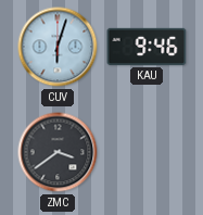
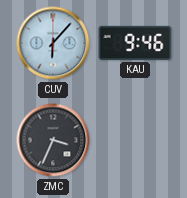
CUV: 6:03 -> 6:07 (53, 43)
ZMC: 3:39 -> 3:34 (53, 140)
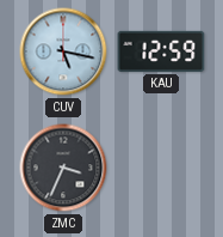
CUV: 6:07 -> 5:17 (63, 51)
KAU: 9:46 -> 12:59 (161, 51)
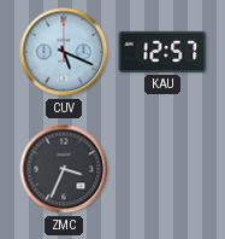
CUV: 5:17 -> 5:19 (64, 52)
KAU: 12:59 -> 12:57 (162, 52)
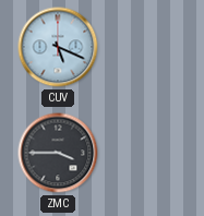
KAU: 12:57 -> none (162, 52)
ZMC: 3:34 -> 3:45 (58, 153)
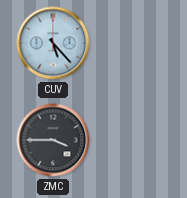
CUV: 5:19 -> 5:23 (53, 43)
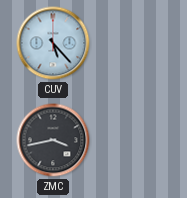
ZMC: 3:45 -> 3:43 (53, 140)
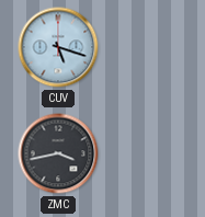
CUV: 5:23 -> 5:18 (58, 47)
